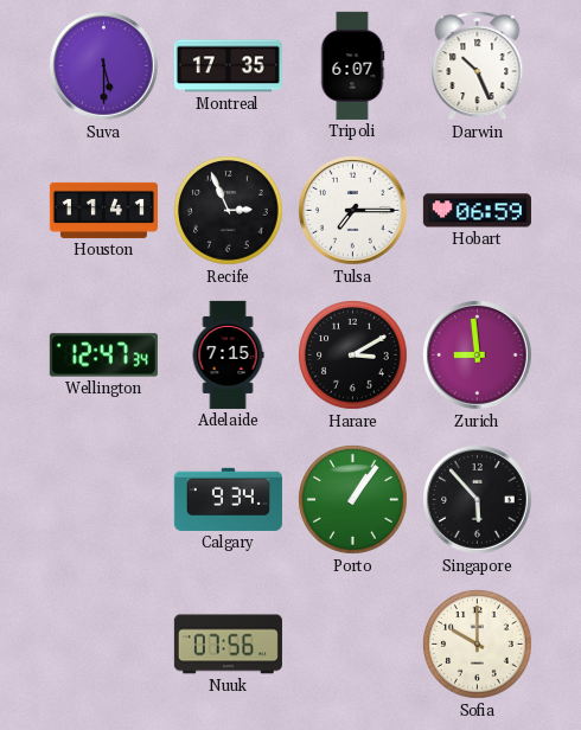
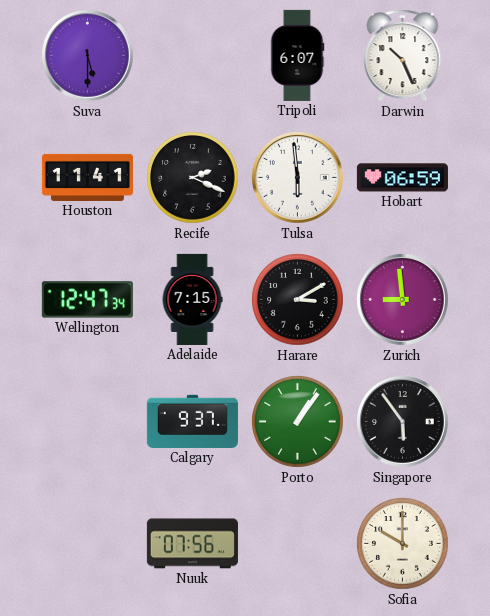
Montreal: 17:35 -> none (228, 66)
Recife: 2:56 -> 2:19 (193, 178)
Tulsa: 7:15 -> 5:59 (298, 178)
Calgary: 9:34 -> 9:37 (192, 421)
Singapore: 5:53 -> 5:54 (403, 422)
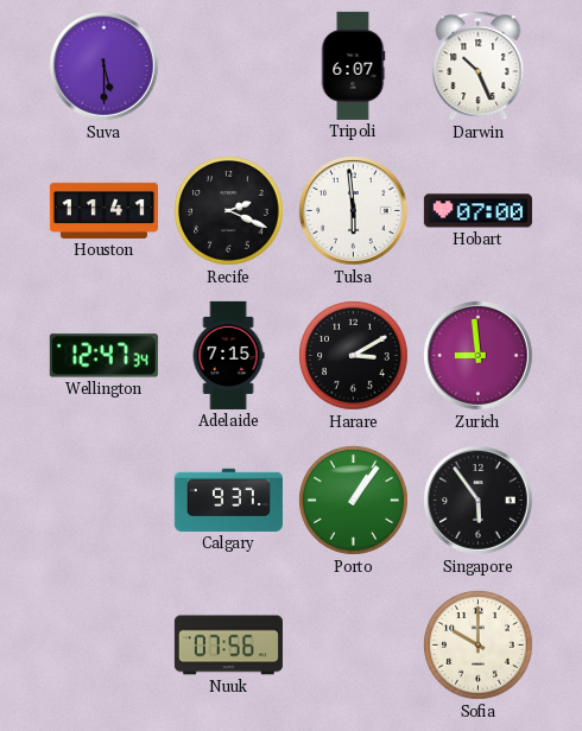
Hobart: 06:59 -> 07:00 (477, 211)
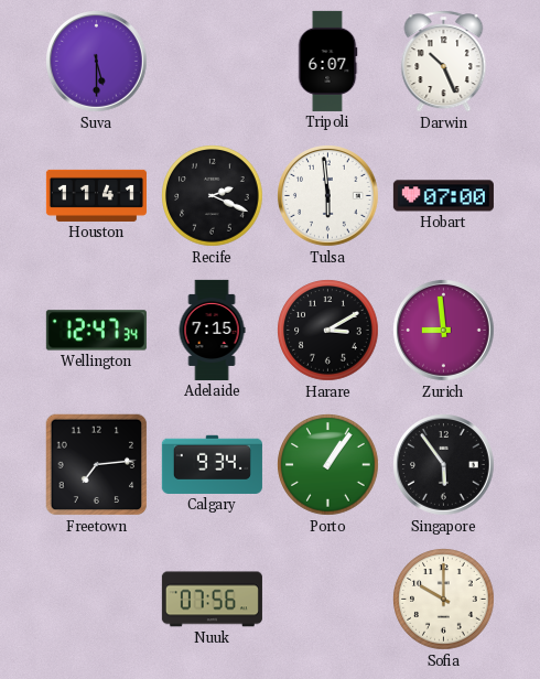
Freetown: none -> 7:14 (97, 465)
Calgary: 9:37 -> 9:34 (212, 464)
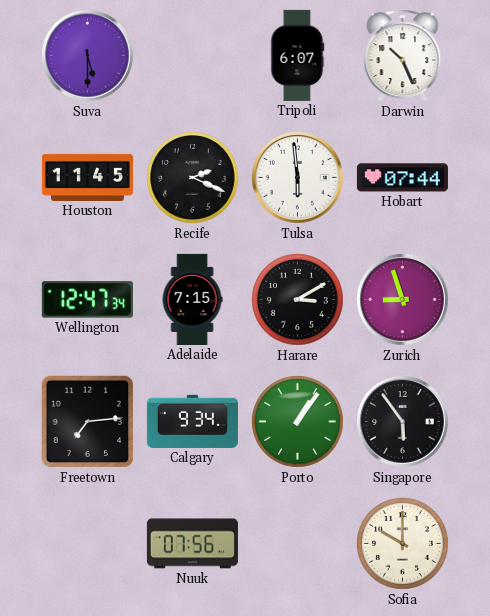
Houston: 11:41 -> 11:45 (87, 177)
Hobart: 07:00 -> 07:44 (402, 178)
Zurich: 8:59 -> 8:57 (403, 300)
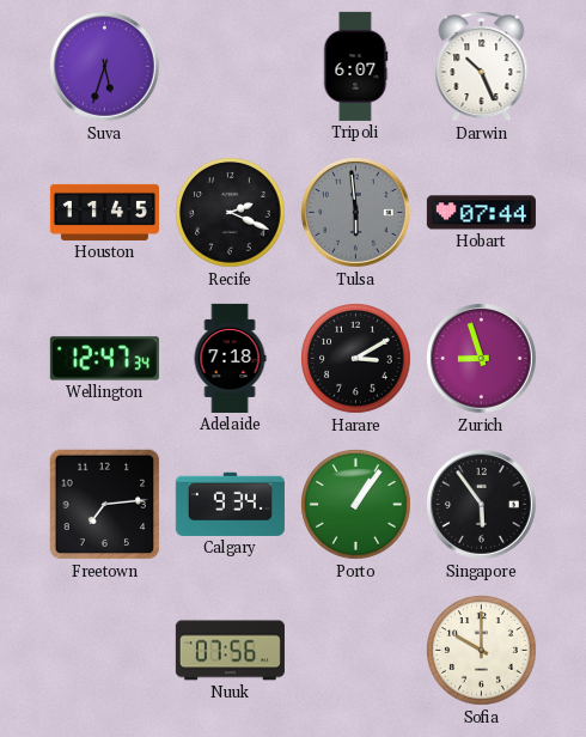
Suva: 5:30 -> 5:33 (105, 67)
Tulsa dial: white -> grey (356, 213)
Adelaide: 7:15 -> 7:18 (230, 358)
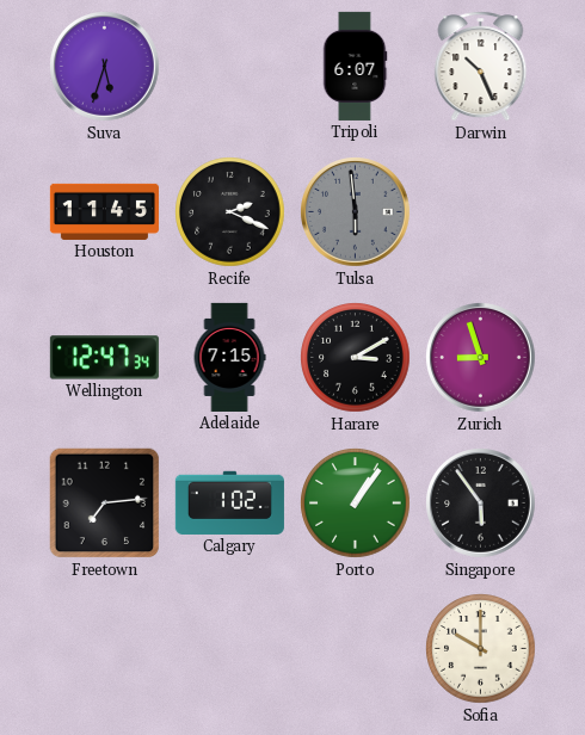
Hobart: 07:44 -> none (481, 213)
Adelaide: 7:18 -> 7:15 (229, 357)
Calgary: 9:34 -> 1:02 (229, 502)
Nuuk: 07:56 -> none (230, 651)
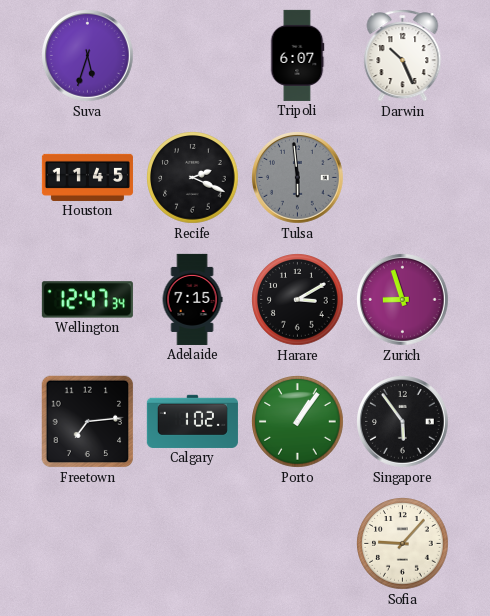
Sofia: 10:00 -> 9:07 (403, 544)
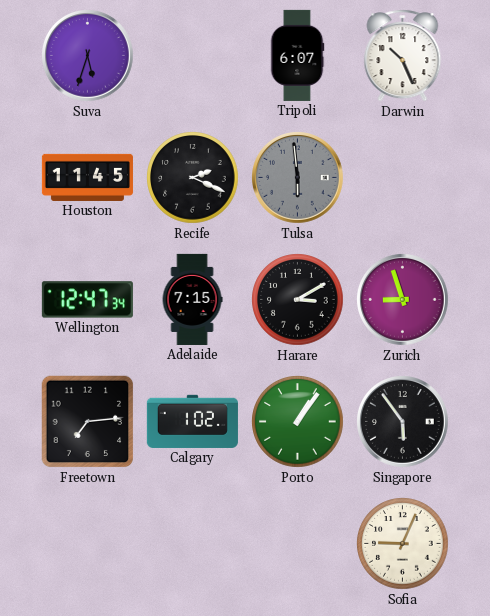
Sofia: 9:07 -> 9:04 (403, 544)
